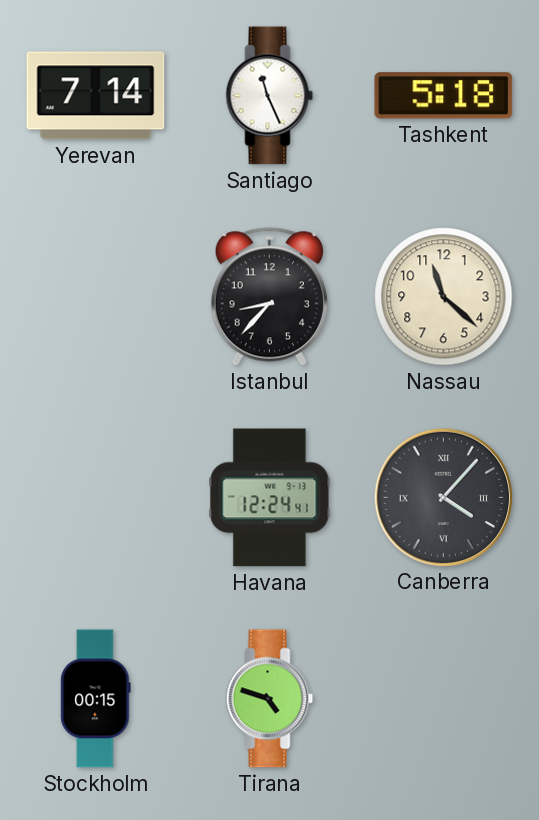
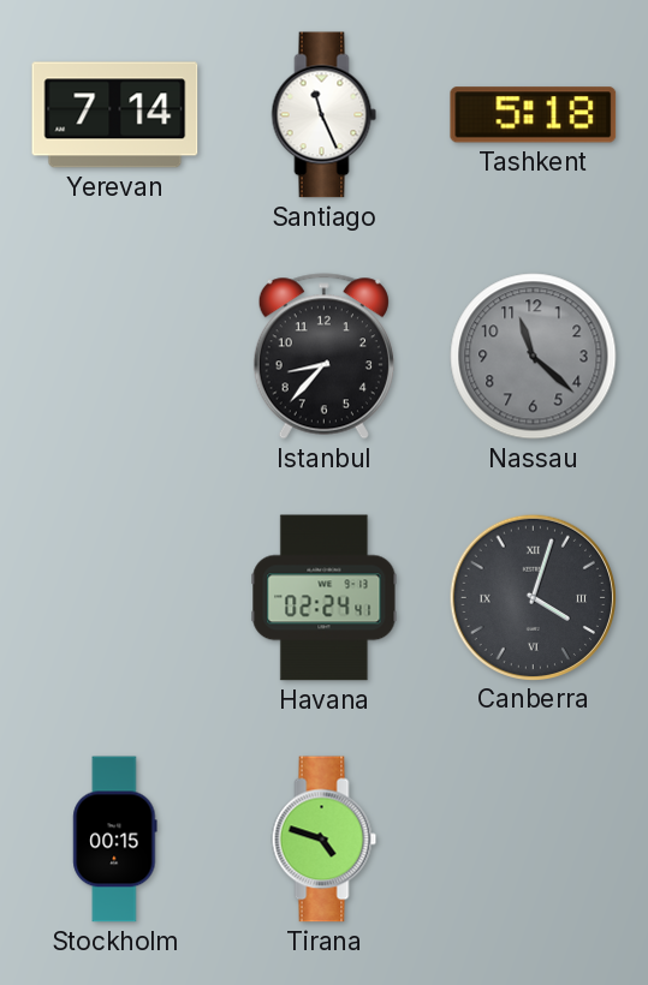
Nassau dial: cream -> grey (534, 357)
Havana: 12:24 -> 02:24 (325, 598)
Canberra: 4:07 -> 4:03 (533, 597)
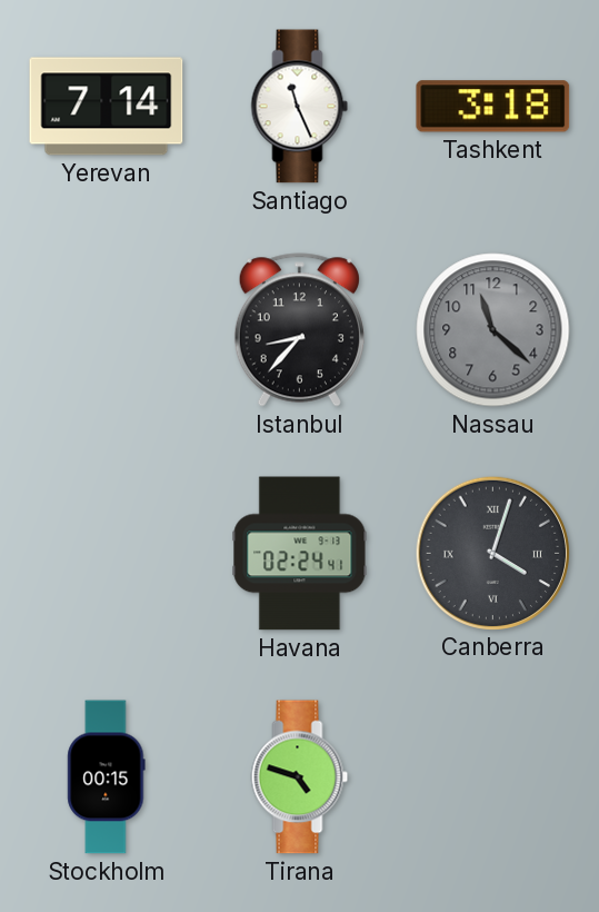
Tashkent: 5:18 -> 3:18 (493, 107)
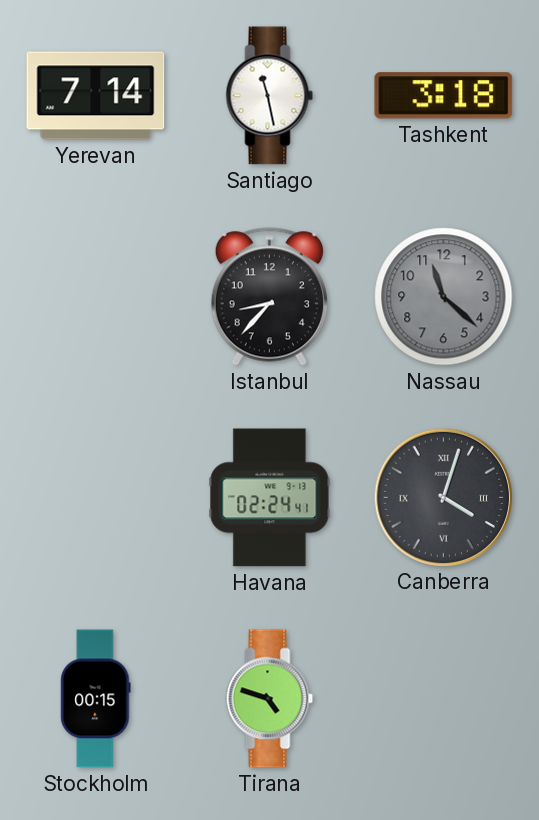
Santiago: 11:26 -> 11:28 (270, 96)
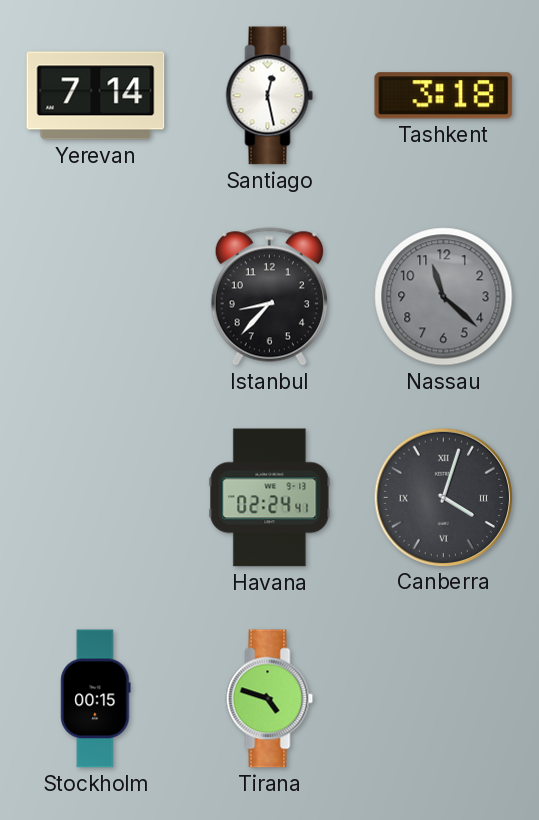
Santiago: 11:28 -> 12:28 (270, 96)
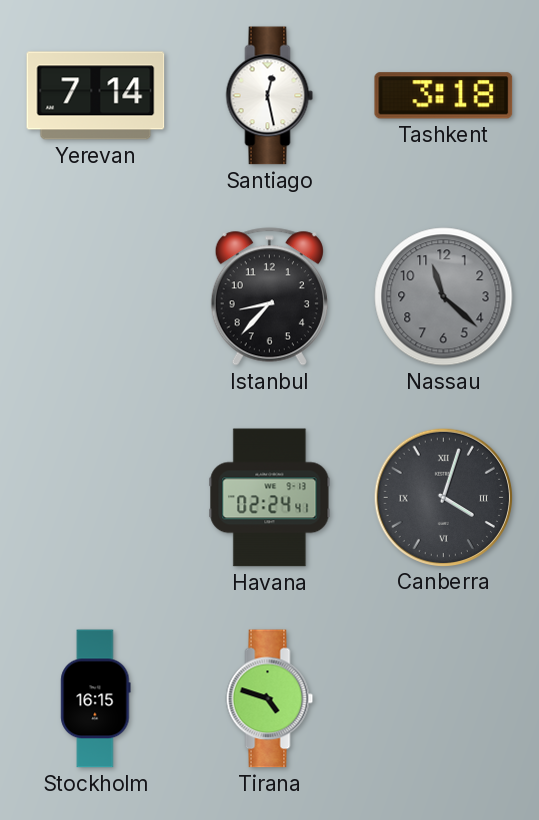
Stockholm: 00:15 -> 16:15 (96, 699)
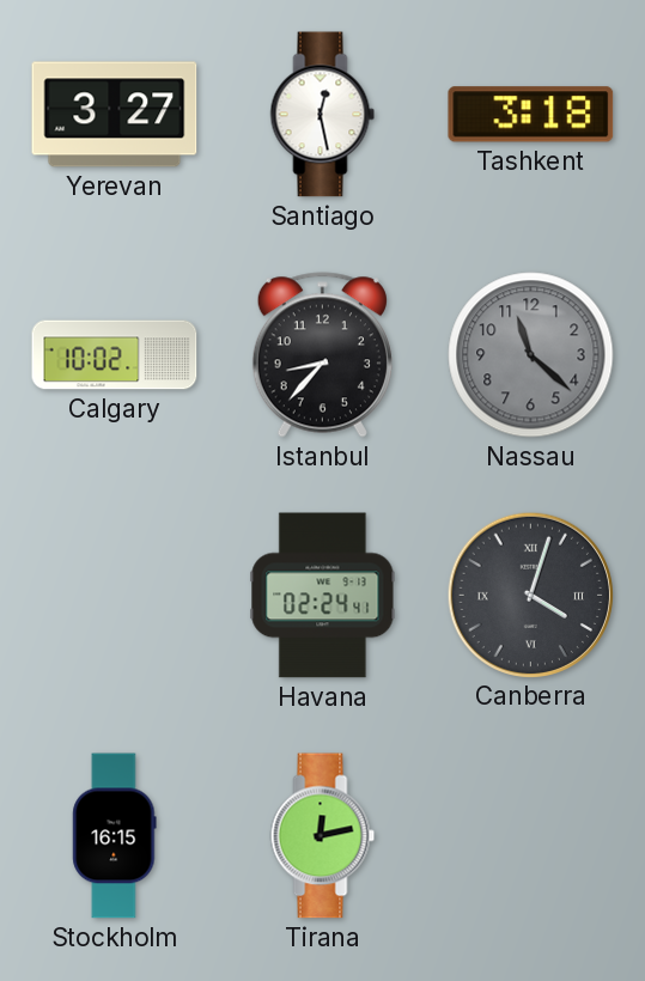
Yerevan: 7:14 -> 3:27 (115, 115)
Calgary: none -> 10:02 (115, 355)
Tirana: 4:48 -> 12:13 (323, 836)
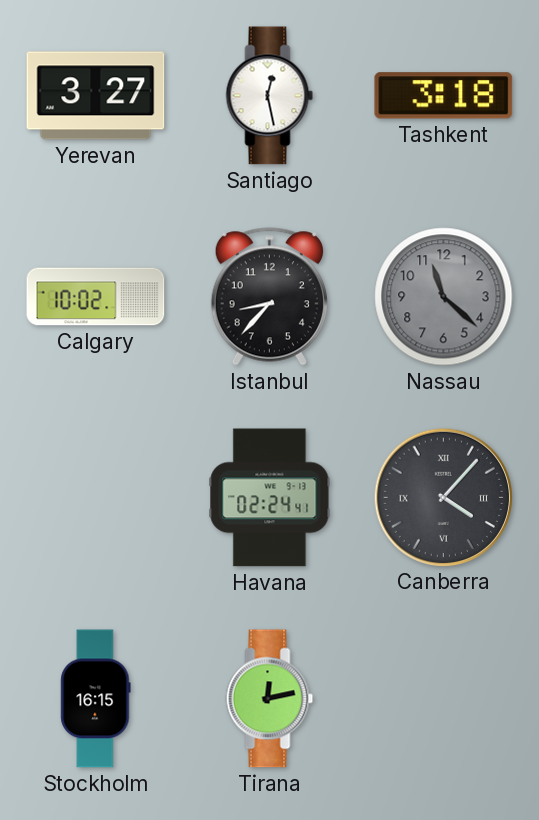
Canberra: 4:03 -> 4:07 (443, 497)
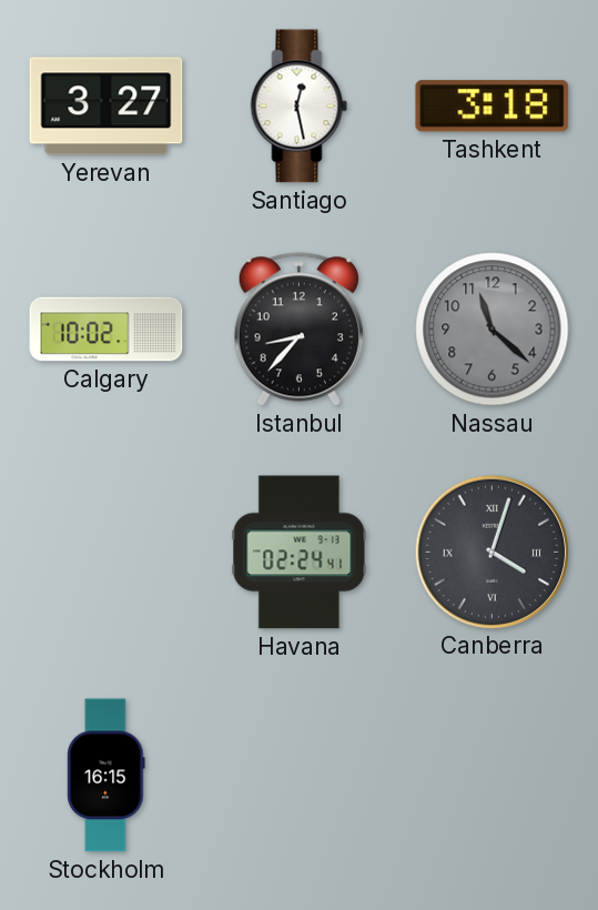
Canberra: 4:07 -> 4:03 (491, 552)
Tirana: 12:13 -> none (270, 699)
